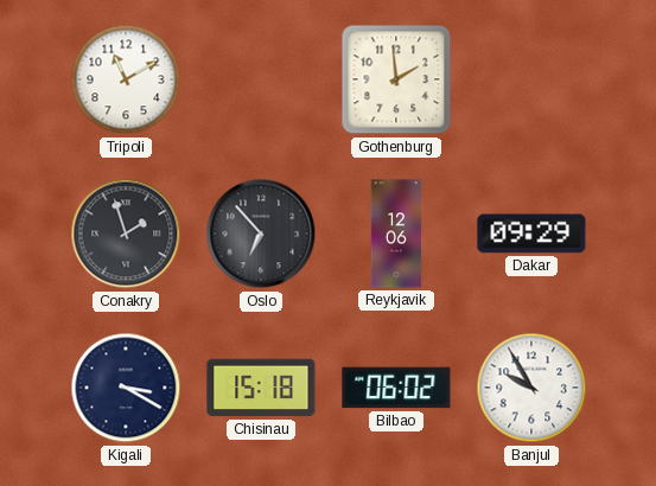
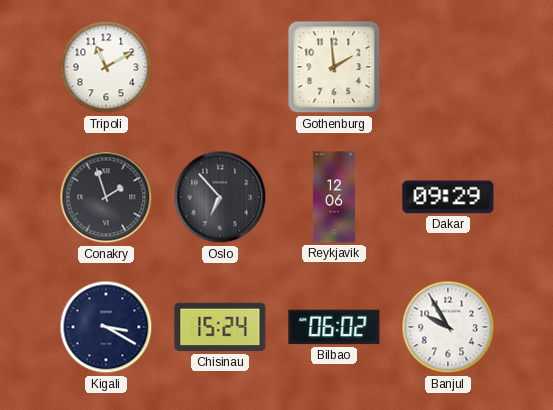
Chisinau: 15:18 -> 15:24 (220, 327)
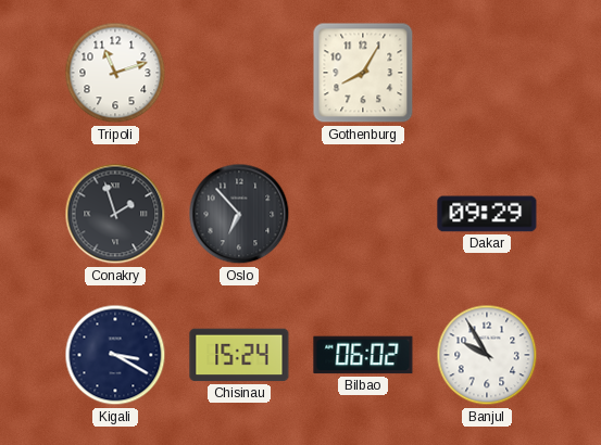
Tripoli: 11:10 -> 11:12 (115, 73)
Gothenburg: 1:59 -> 8:05 (363, 73)
Reykjavik: 12:06 -> none (334, 197)
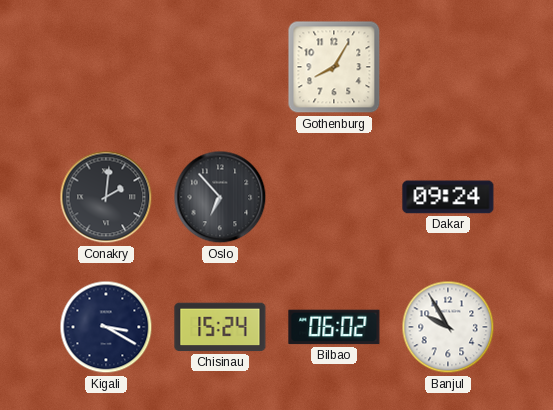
Tripoli: 11:12 -> none (115, 73)
Conakry: 1:57 -> 2:01 (106, 197)
Dakar: 09:29 -> 09:24 (448, 197)
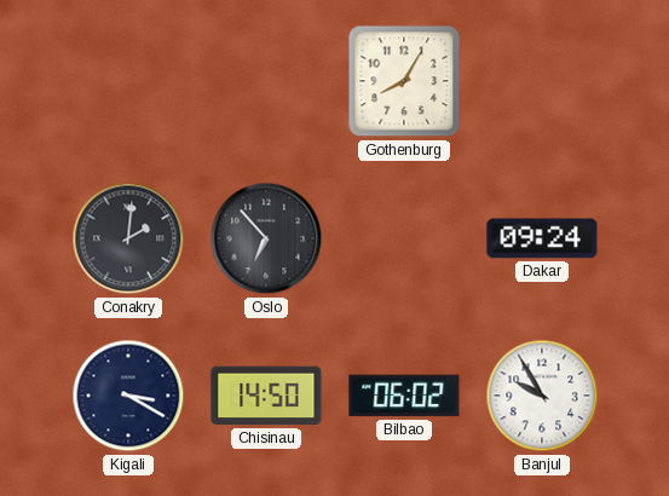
Chisinau: 15:24 -> 14:50 (266, 396)
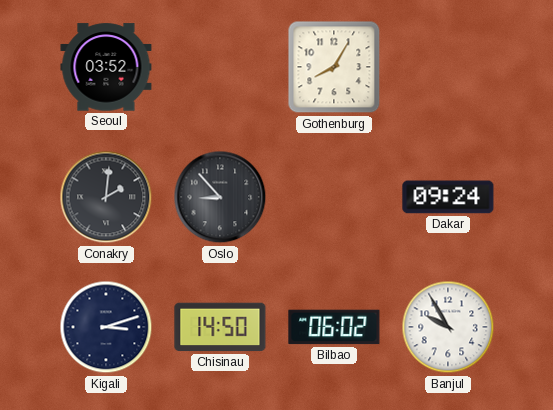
Seoul: none -> 03:52 (106, 67)
Oslo: 6:53 -> 8:53 (220, 197)
Kigali: 3:20 -> 3:12 (106, 327)
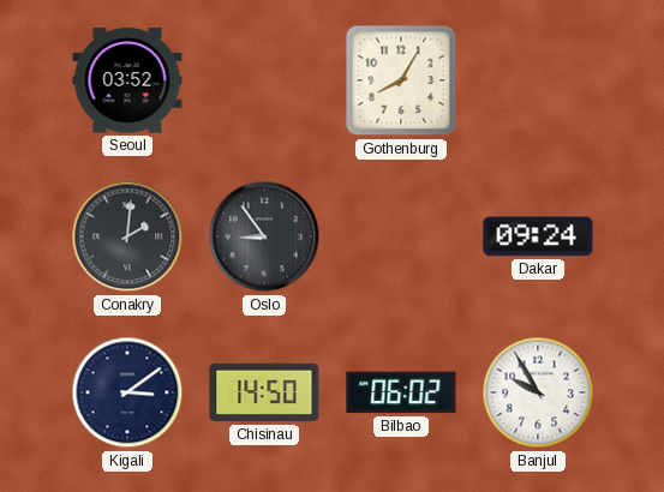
Oslo: 8:53 -> 8:54 (264, 236)
Kigali: 3:12 -> 3:09 (127, 392)
